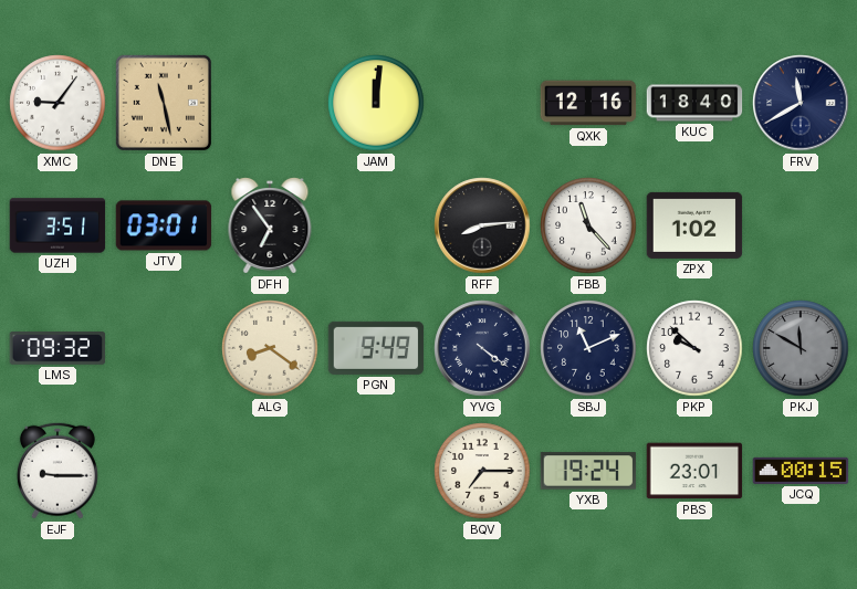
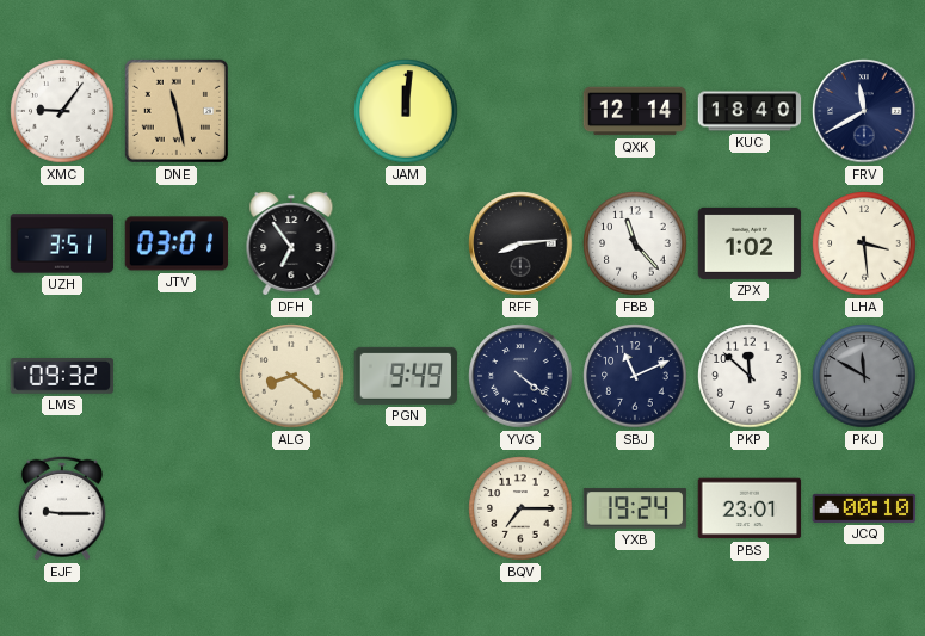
QXK: 12:16 -> 12:14 (635, 111)
LHA: none -> 3:29 (864, 243)
PKP: 9:52 -> 11:52 (750, 376)
JCQ: 00:15 -> 00:10 (864, 508)
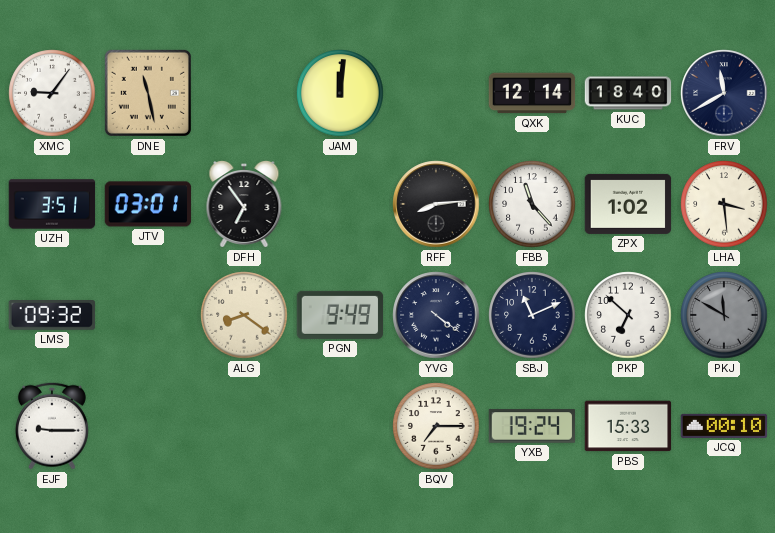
PKP: 11:52 -> 6:52 (628, 315)
PBS: 23:01 -> 15:33 (628, 426)
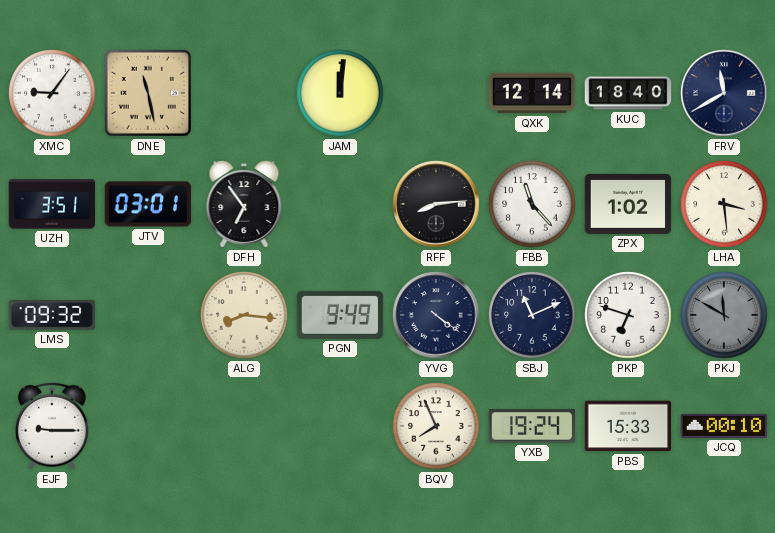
ALG: 8:21 -> 8:16 (244, 315)
PKP: 6:52 -> 6:48 (628, 315)
BQV: 7:15 -> 7:56 (436, 426)
